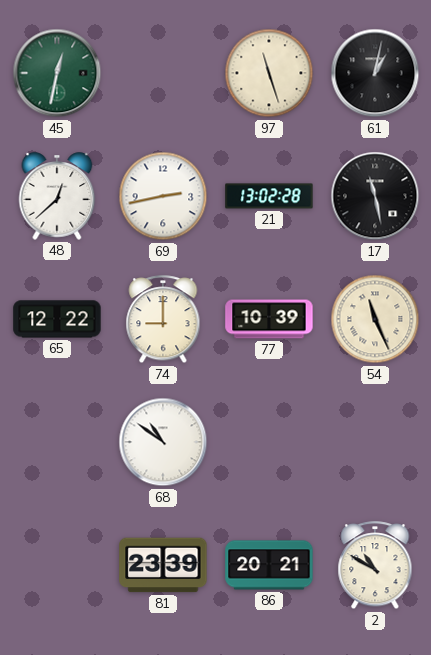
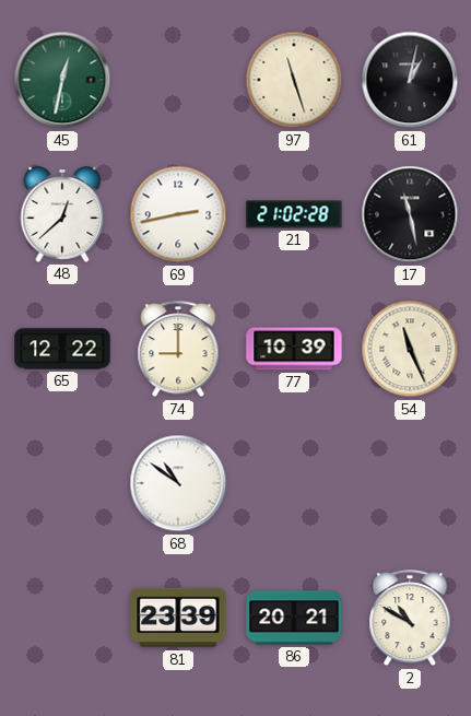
21: 13:02 -> 21:02 (294, 214)
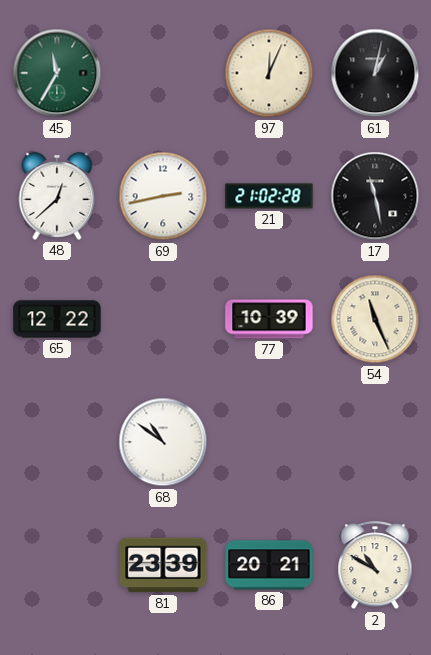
45: 12:32 -> 11:35 (57, 73)
97: 11:27 -> 12:04 (269, 73)
74: 9:00 -> none (178, 350)
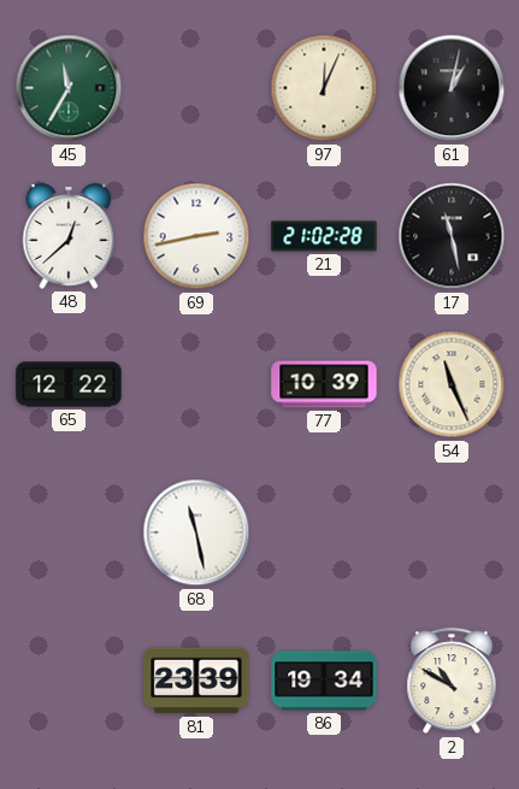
68: 10:51 -> 11:28 (196, 532)
86: 20:21 -> 19:34 (324, 681)
